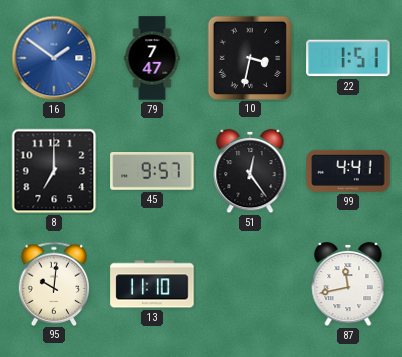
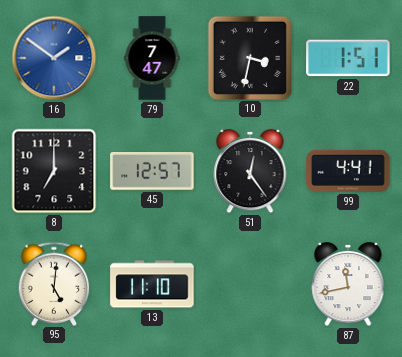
45: 9:57 -> 12:57 (152, 171)
95: 10:01 -> 5:01 (54, 283)
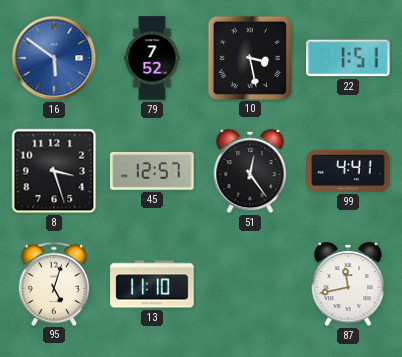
16: 1:51 -> 5:51 (54, 58)
79: 7:47 -> 7:52 (152, 58)
10: 3:32 -> 3:28 (249, 57)
8: 7:00 -> 3:27 (54, 171)
95: 5:01 -> 5:03 (54, 283)
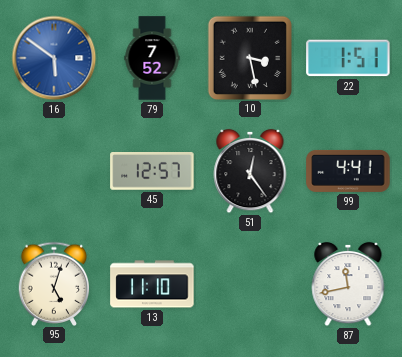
8: 3:27 -> none (54, 171)
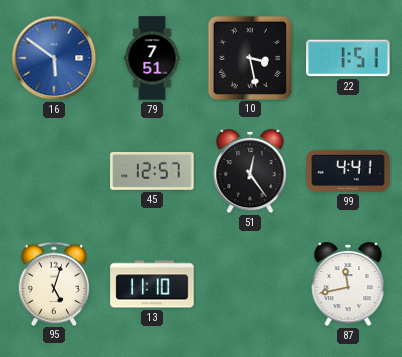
79: 7:52 -> 7:51 (152, 58)
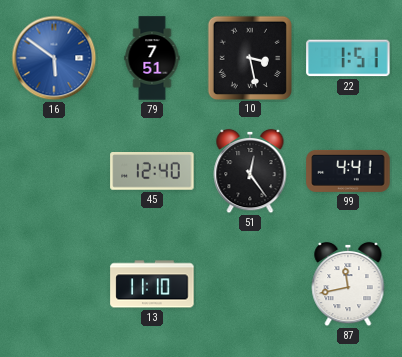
45: 12:57 -> 12:40 (152, 171)
95: 5:03 -> none (54, 283)
